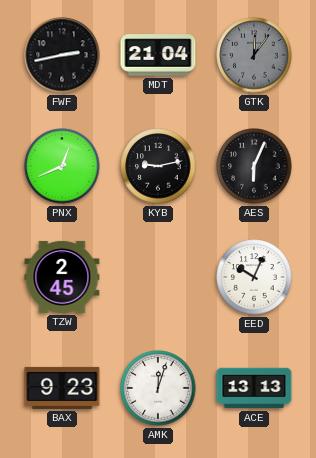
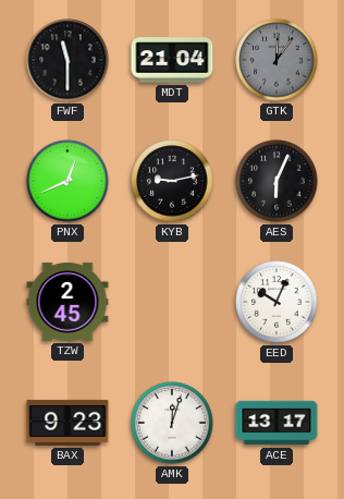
FWF: 2:43 -> 11:30 (67, 60)
ACE: 13:13 -> 13:17 (277, 423)
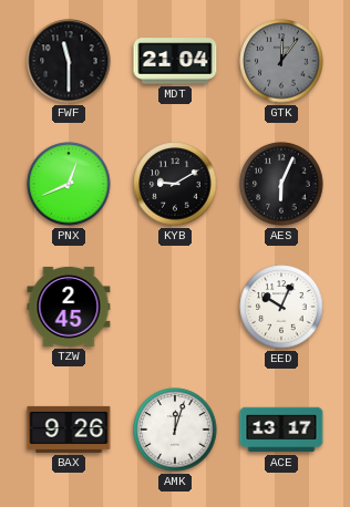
KYB: 9:13 -> 9:10 (175, 184)
BAX: 9:23 -> 9:26 (69, 430)
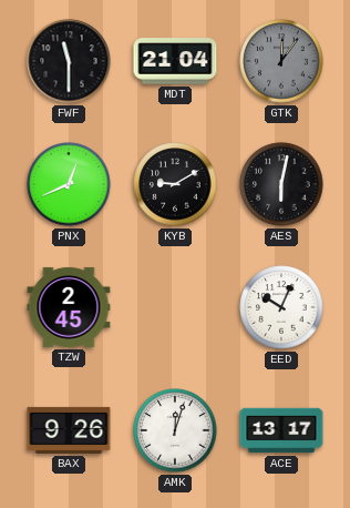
AES: 6:04 -> 6:02 (281, 184)
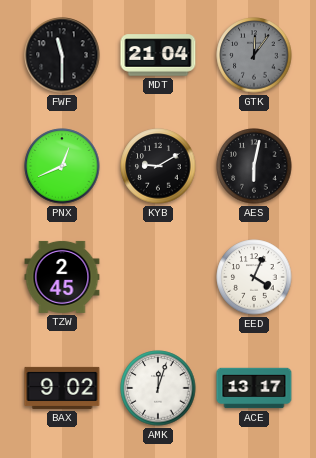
EED: 10:04 -> 4:04 (254, 277)
BAX: 9:26 -> 9:02 (62, 388)
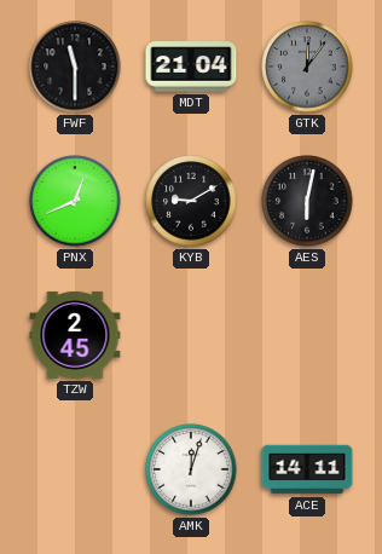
EED: 4:04 -> none (254, 277)
BAX: 9:02 -> none (62, 388)
ACE: 13:17 -> 14:11 (307, 469)
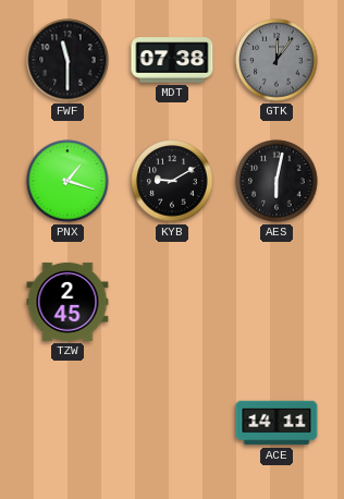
MDT: 21:04 -> 07:38 (172, 60)
PNX: 12:41 -> 1:18 (67, 181)
AMK: 12:03 -> none (191, 469)
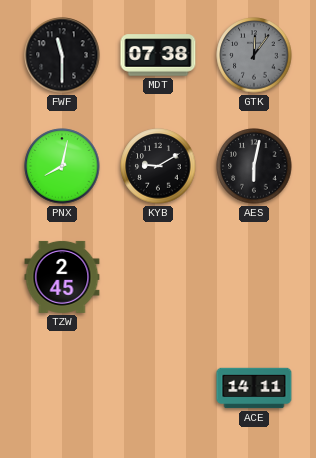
PNX: 1:18 -> 8:02 (62, 166)
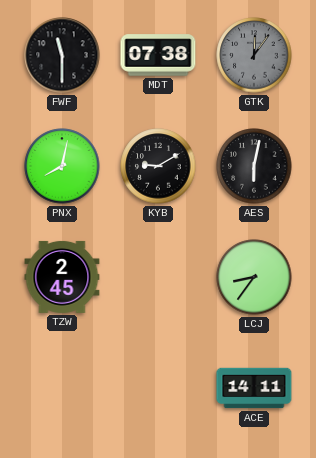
LCJ: none -> 8:36 (254, 277)
